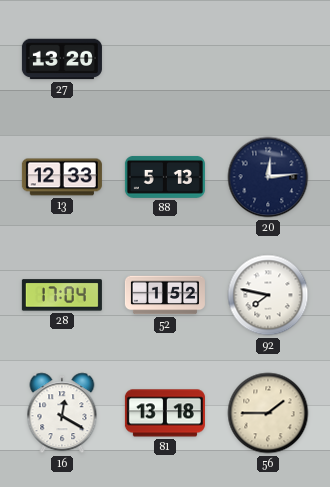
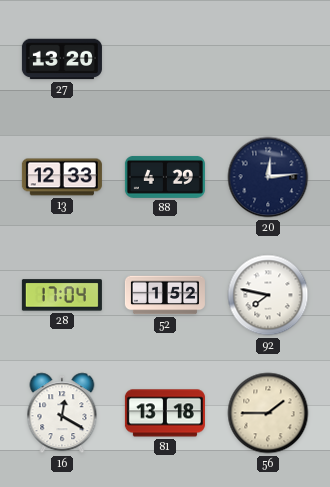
88: 5:13 -> 4:29 (165, 177)
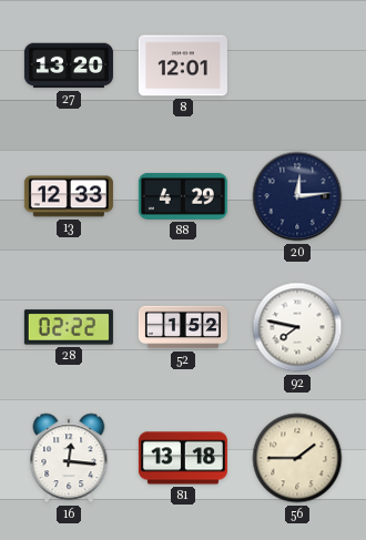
8: none -> 12:01 (183, 65)
28: 17:04 -> 02:22 (69, 327)
16: 12:20 -> 12:16 (69, 458)
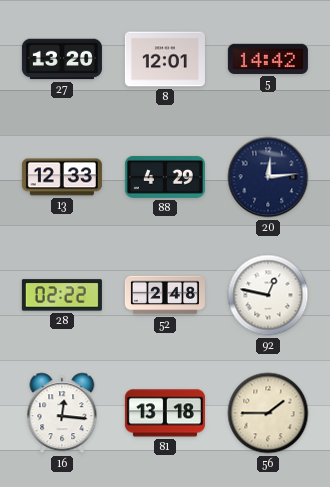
5: none -> 14:42 (268, 59)
52: 1:52 -> 2:48 (165, 295)
92: 7:47 -> 12:47 (268, 295)
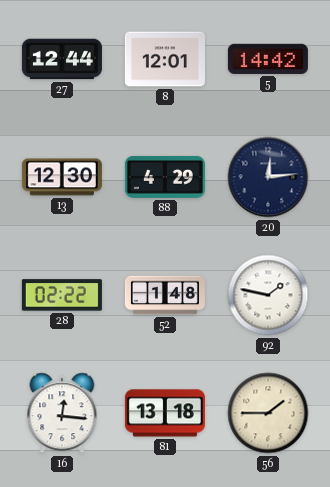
27: 13:20 -> 12:44 (62, 59)
13: 12:33 -> 12:30 (62, 177)
52: 2:48 -> 1:48 (165, 295)
92: 12:47 -> 1:47 (268, 295)
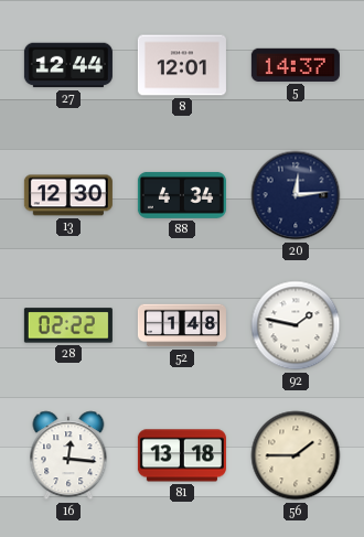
5: 14:42 -> 14:37 (296, 65)
88: 4:29 -> 4:34 (182, 195)
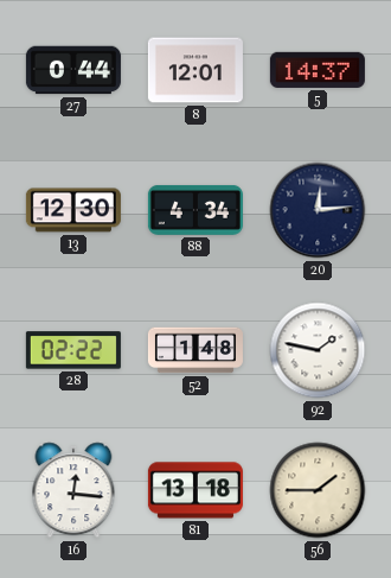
27: 12:44 -> 0:44 (73, 70)
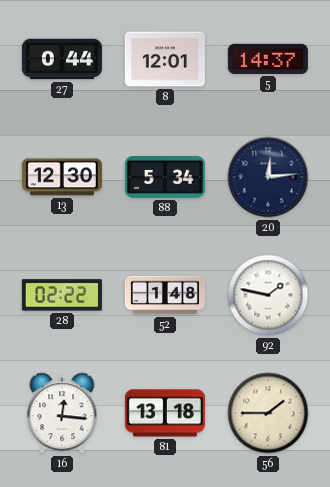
88: 4:34 -> 5:34 (165, 177)
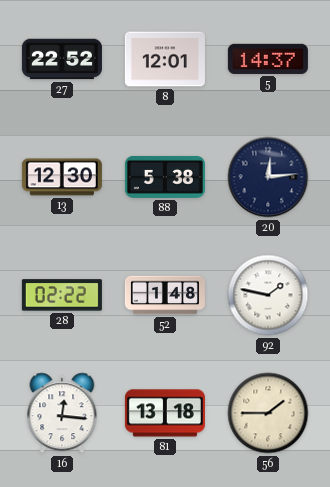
27: 0:44 -> 22:52 (62, 59)
88: 5:34 -> 5:38 (165, 177)
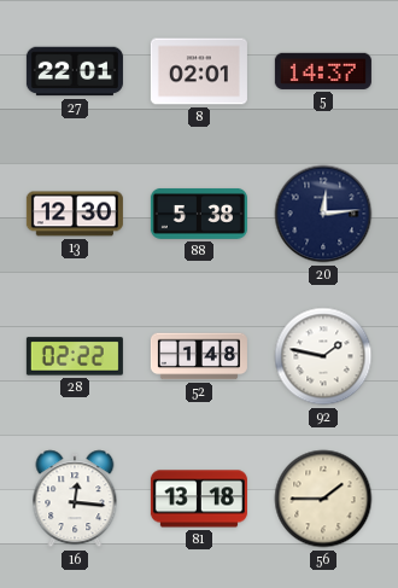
27: 22:52 -> 22:01 (75, 71)
8: 12:01 -> 02:01 (199, 71)
